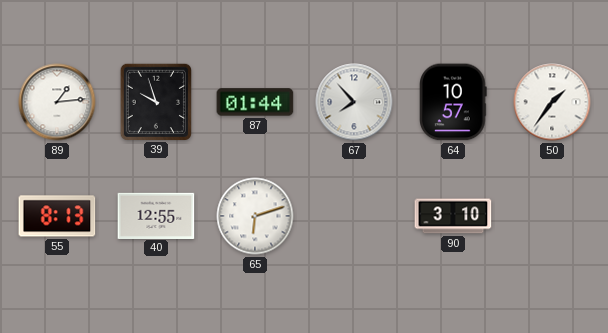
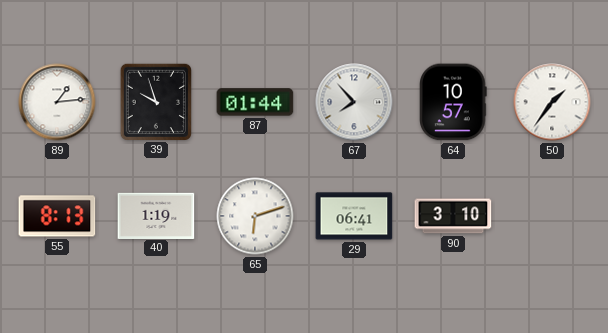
40: 12:55 -> 1:19 (156, 215)
29: none -> 06:41 (354, 216)
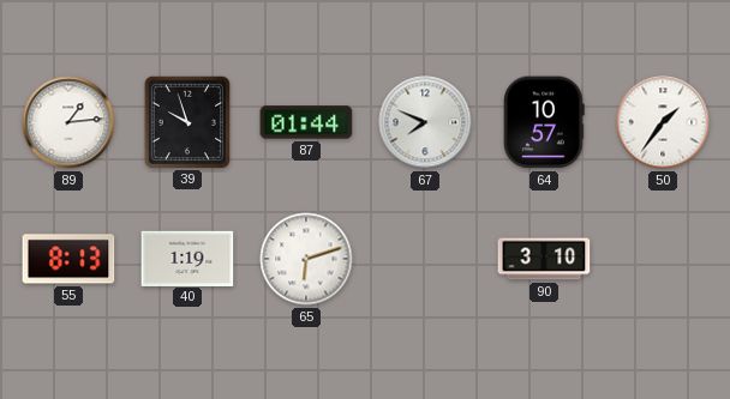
67: 7:53 -> 7:49 (425, 122)
29: 06:41 -> none (354, 216)
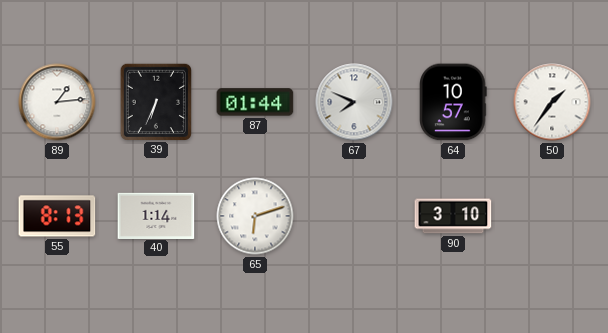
39: 9:57 -> 6:34 (155, 101)
40: 1:19 -> 1:14 (156, 215)
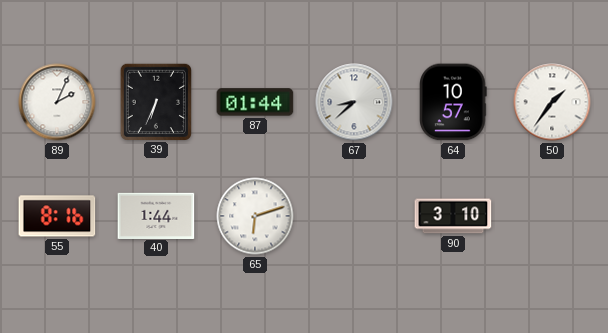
89: 1:14 -> 2:04 (57, 102)
67: 7:49 -> 8:38 (354, 102)
55: 8:13 -> 8:16 (57, 216)
40: 1:14 -> 1:44 (156, 215)
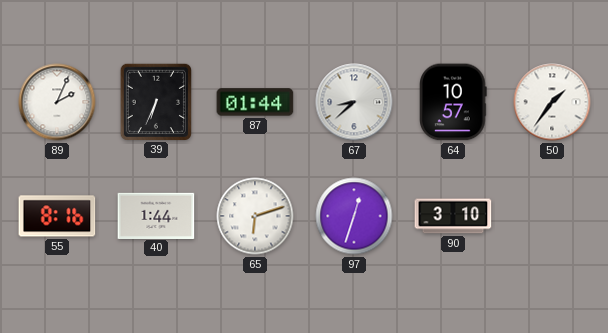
97: none -> 12:33 (354, 216)
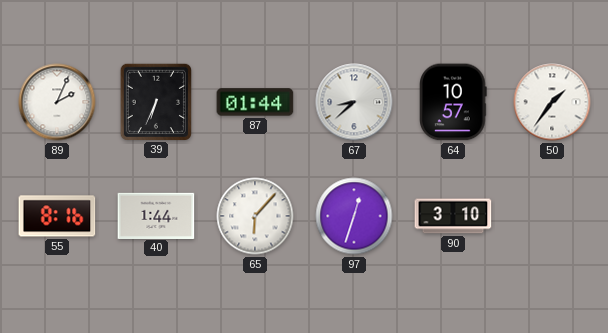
65: 6:12 -> 6:07 (255, 216)
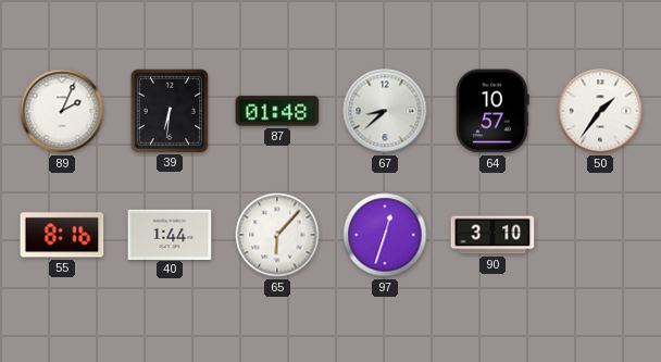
39: 6:34 -> 6:31 (169, 110)
87: 01:44 -> 01:48 (277, 111)
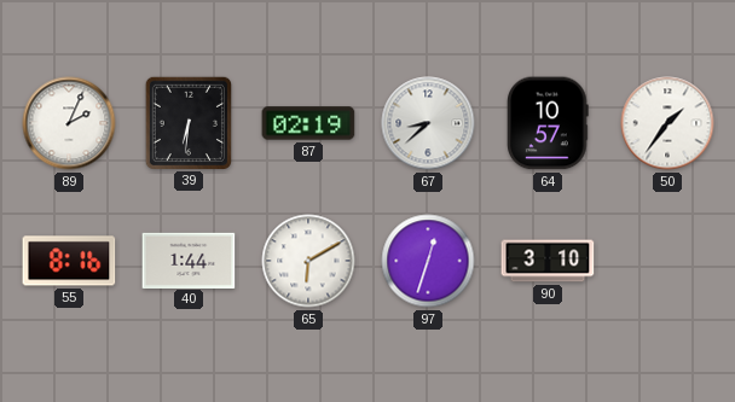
87: 01:48 -> 02:19 (308, 123)
65: 6:07 -> 6:10 (308, 261)
